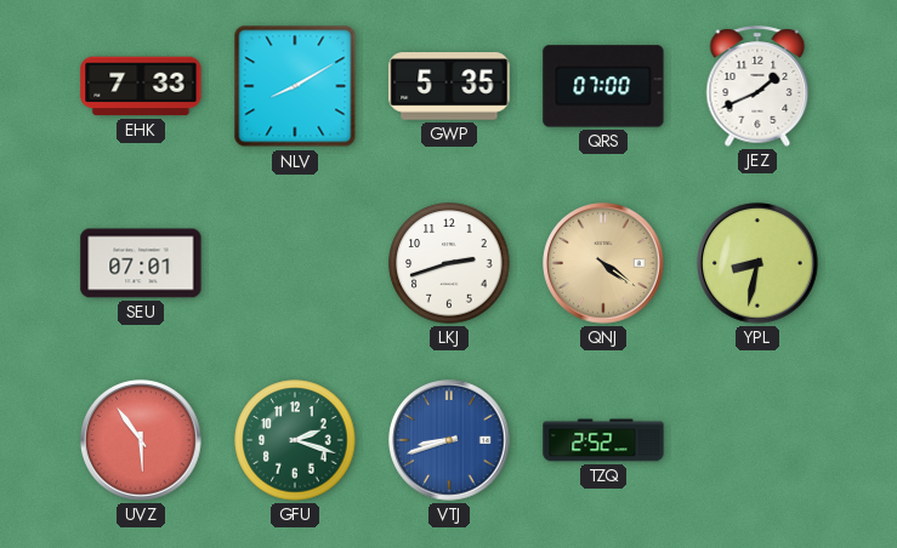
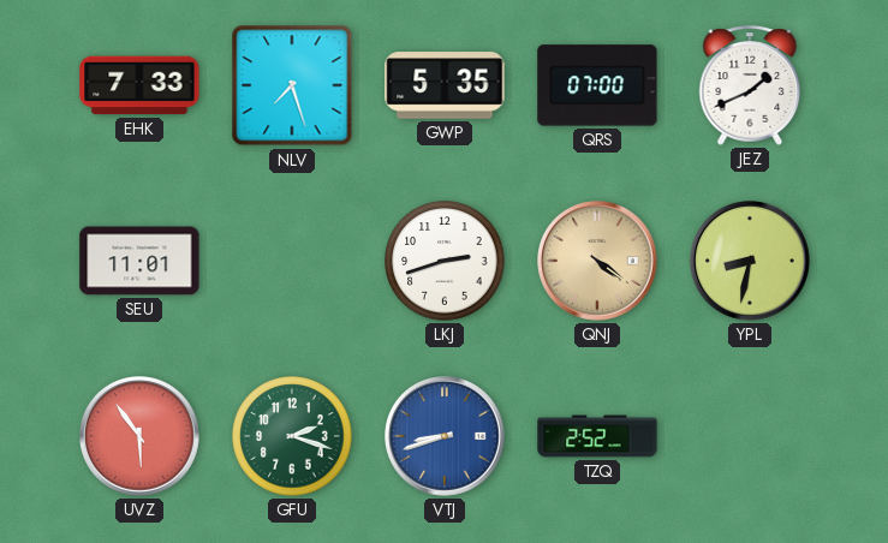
NLV: 8:10 -> 7:27 (292, 85)
SEU: 07:01 -> 11:01 (139, 261)
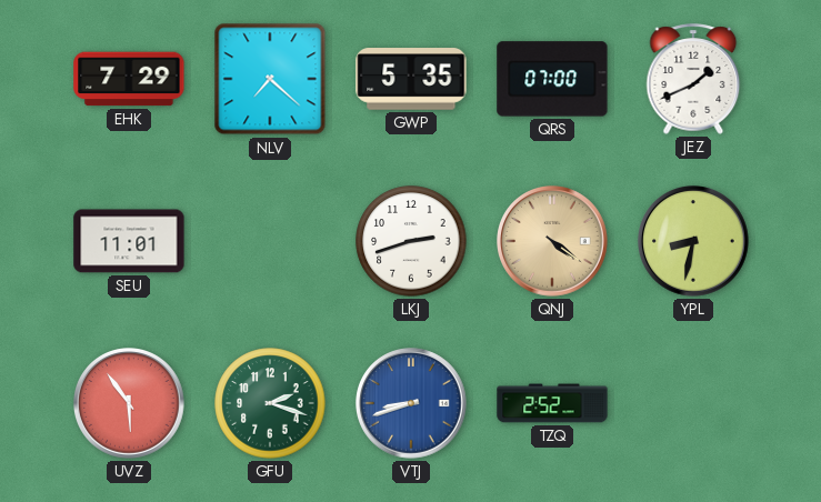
EHK: 7:33 -> 7:29 (129, 79)
NLV: 7:27 -> 7:22 (270, 79)
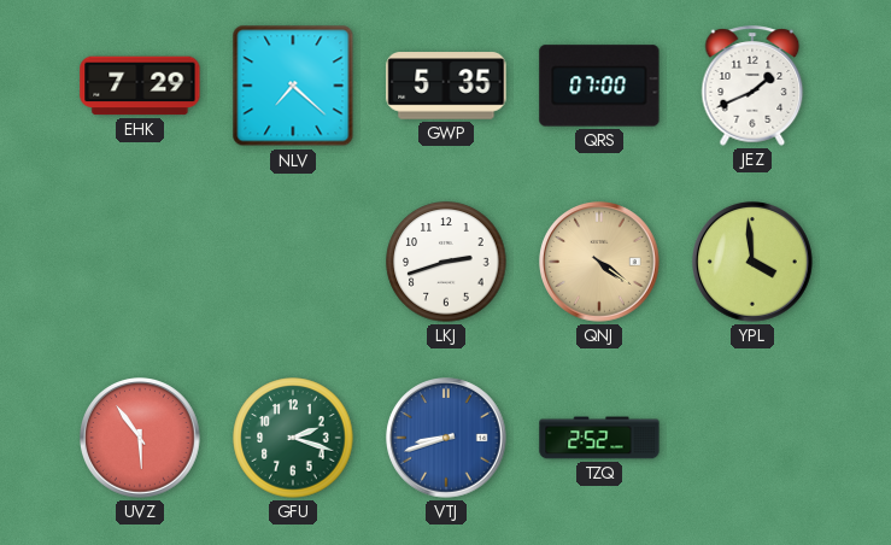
SEU: 11:01 -> none (129, 241)
YPL: 8:32 -> 3:59 (754, 263)
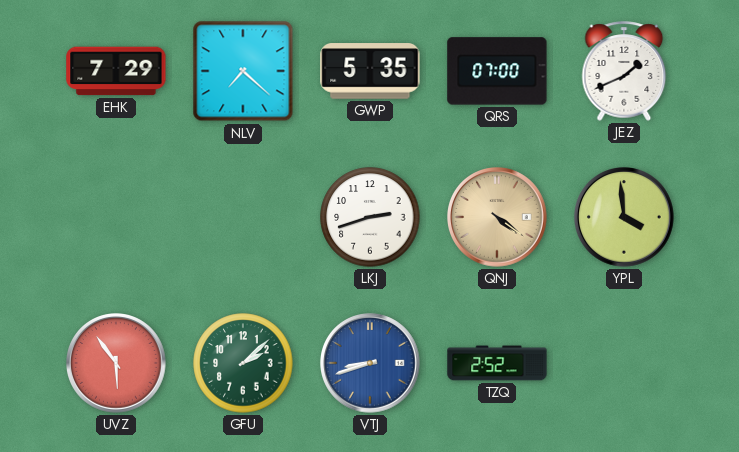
GFU: 2:18 -> 2:08 (243, 363)
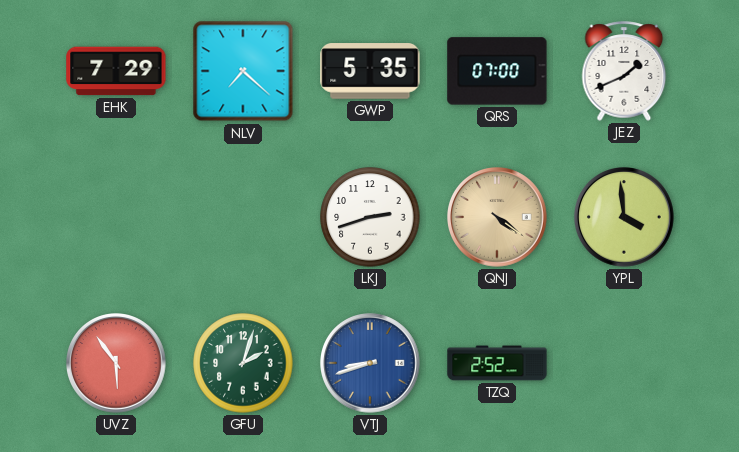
GFU: 2:08 -> 2:03 (243, 363)
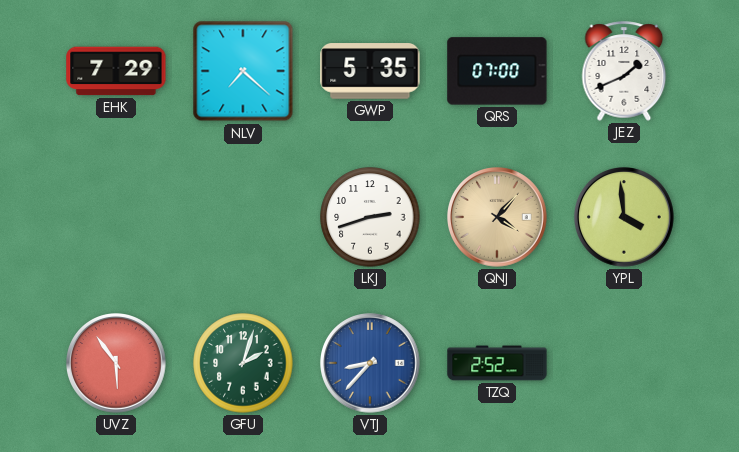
QNJ: 4:21 -> 4:07 (498, 218)
VTJ: 8:42 -> 8:37 (371, 364)
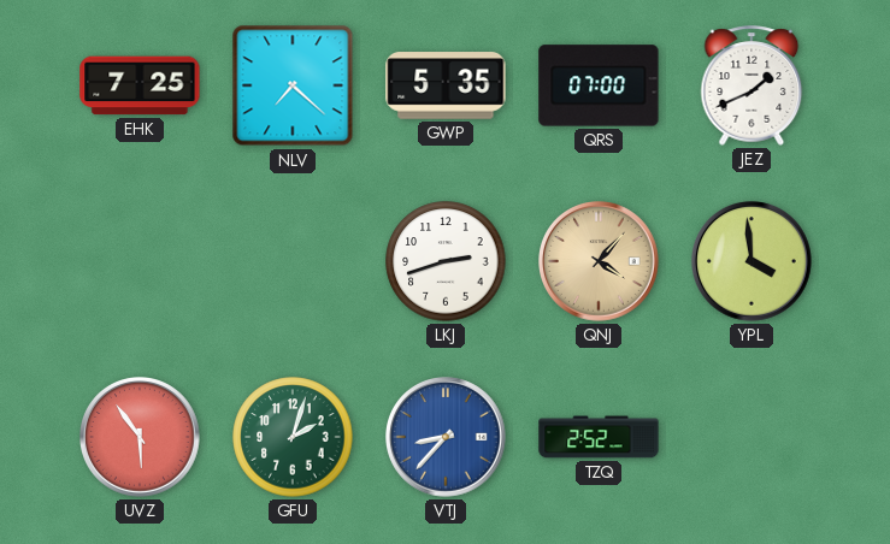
EHK: 7:29 -> 7:25 (140, 85)
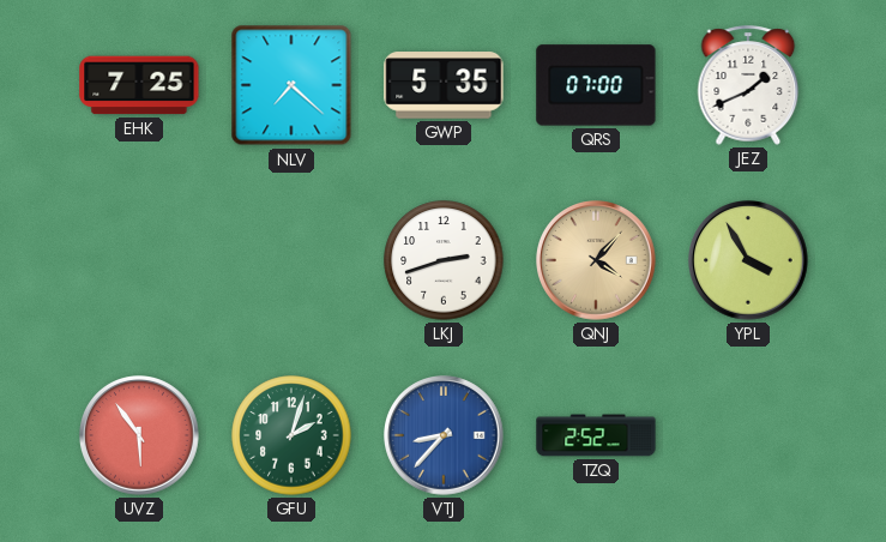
YPL: 3:59 -> 3:55 (749, 261)
